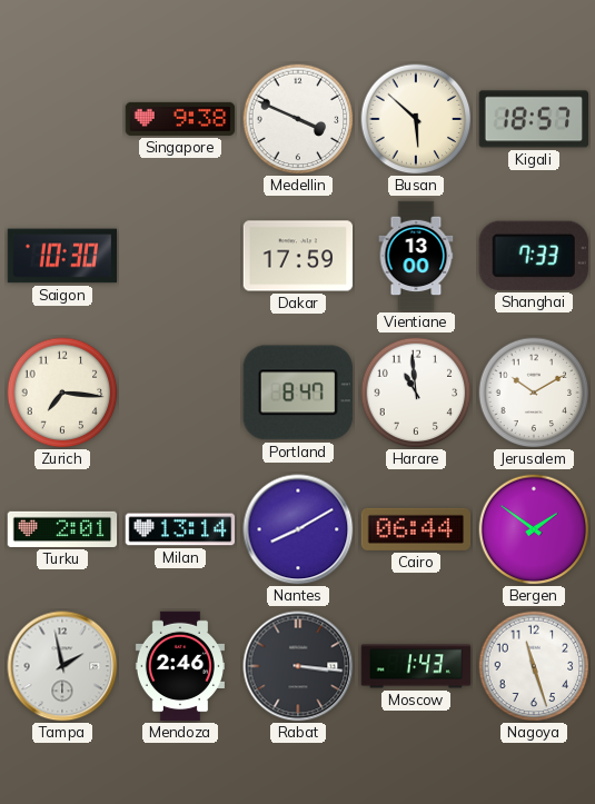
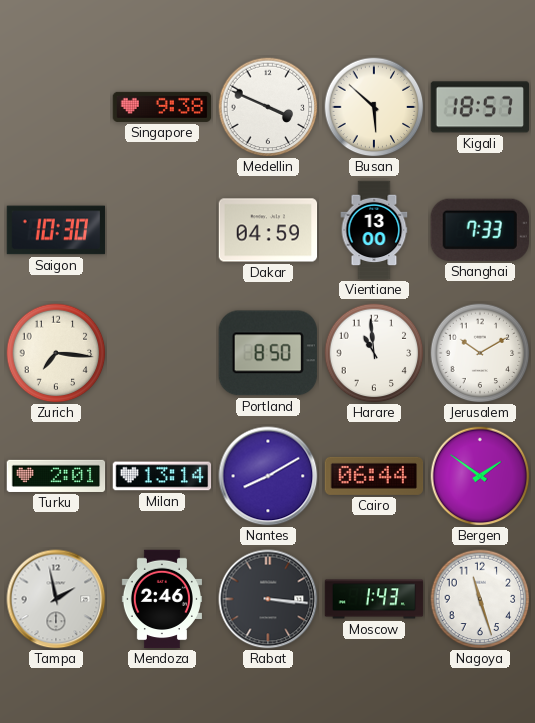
Dakar: 17:59 -> 04:59 (268, 230)
Portland: 8:47 -> 8:50 (268, 353)
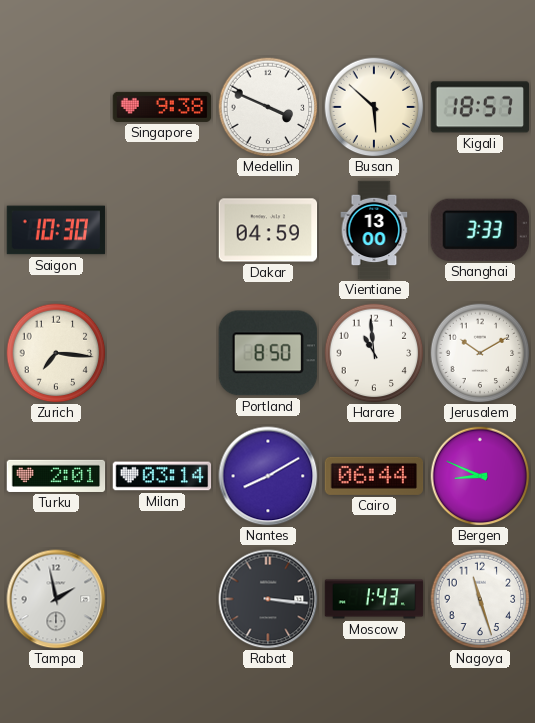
Shanghai: 7:33 -> 3:33 (480, 230)
Milan: 13:14 -> 03:14 (162, 476)
Bergen: 1:51 -> 8:49 (480, 476)
Mendoza: 2:46 -> none (162, 599)
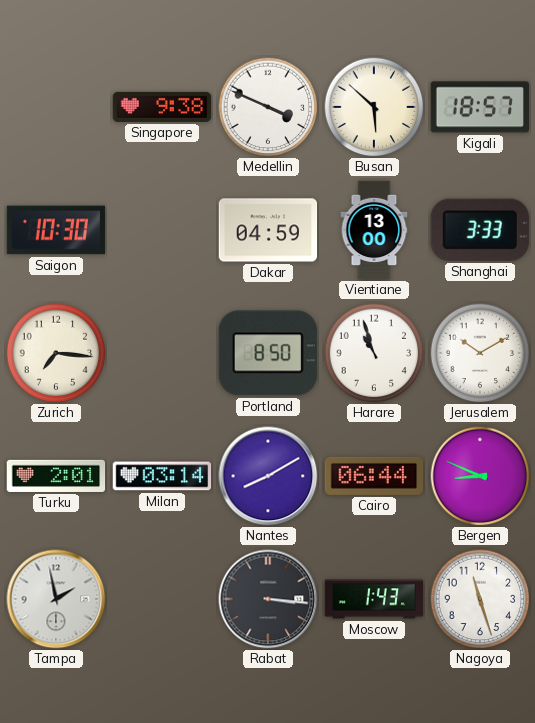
Harare: 10:59 -> 10:57 (374, 353)
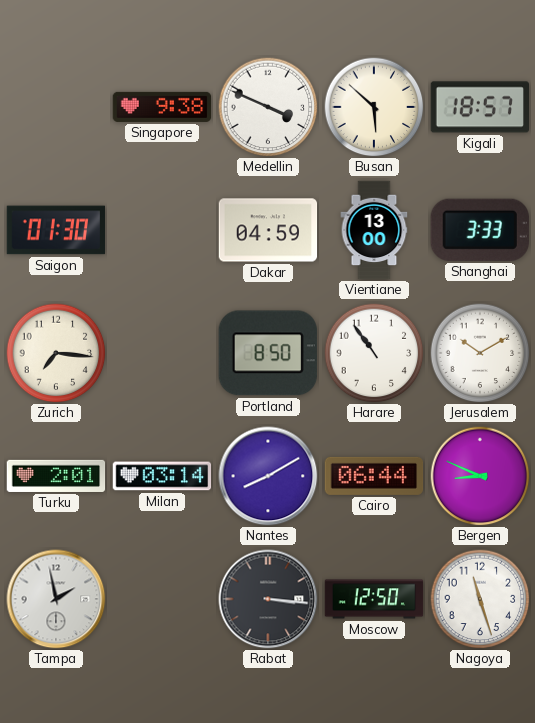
Saigon: 10:30 -> 01:30 (56, 230)
Harare: 10:57 -> 10:54 (374, 353)
Moscow: 1:43 -> 12:50 (374, 599)
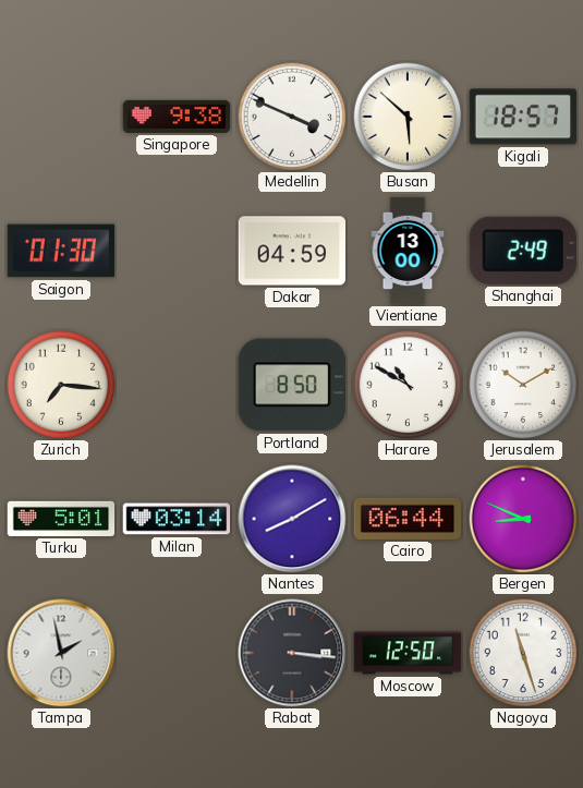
Shanghai: 3:33 -> 2:49 (523, 251)
Harare: 10:54 -> 10:50 (408, 385)
Turku: 2:01 -> 5:01 (61, 519)
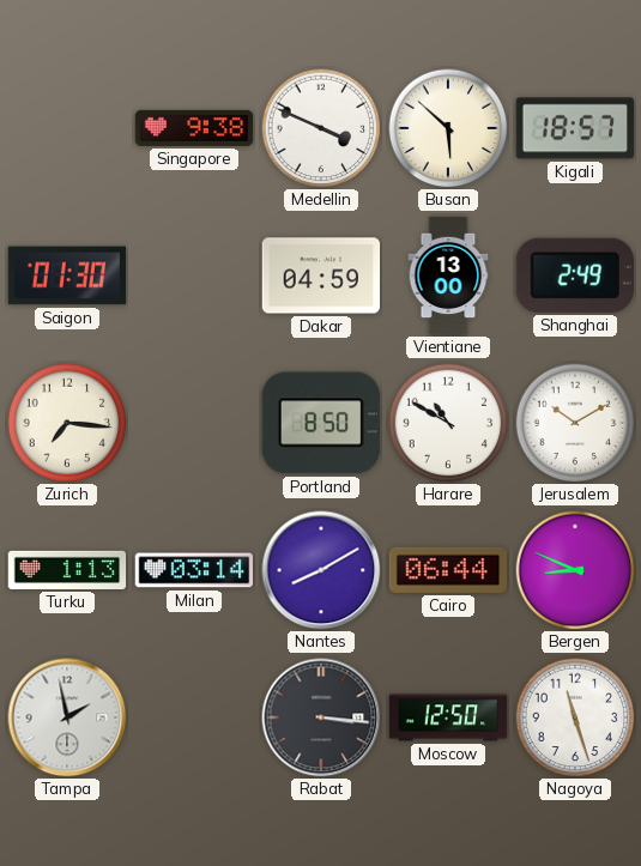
Turku: 5:01 -> 1:13 (67, 570)
